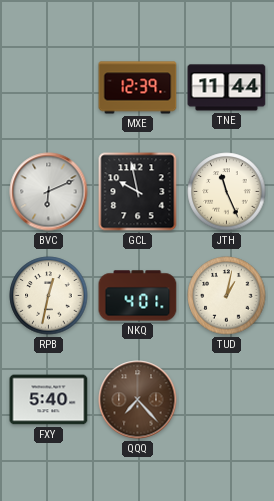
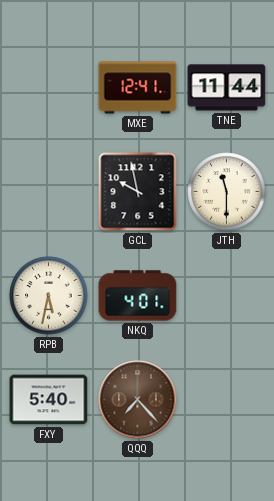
MXE: 12:39 -> 12:41 (138, 88)
BVC: 6:11 -> none (49, 192)
JTH: 11:26 -> 11:30 (227, 192)
RPB: 12:32 -> 5:32 (49, 296)
TUD: 1:02 -> none (227, 296)
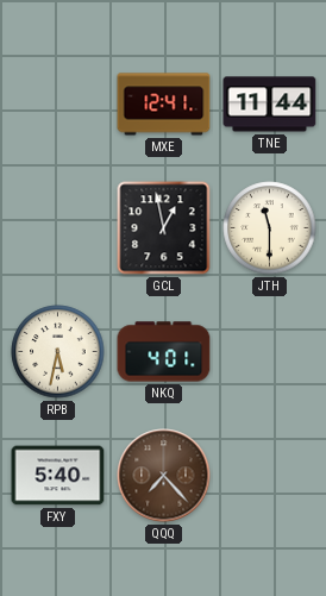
GCL: 9:58 -> 12:58 (164, 228)
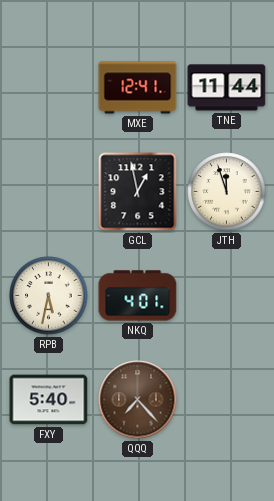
JTH: 11:30 -> 11:57 (227, 192)
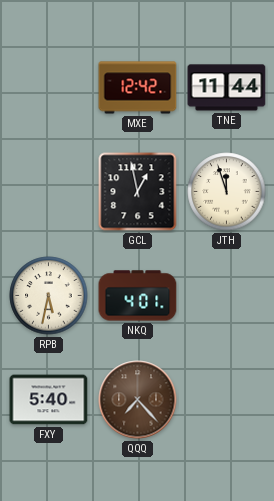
MXE: 12:41 -> 12:42 (138, 88)
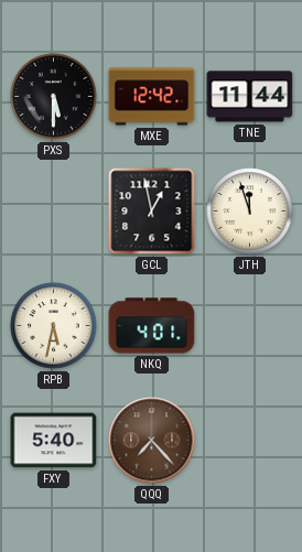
PXS: none -> 5:30 (54, 97)
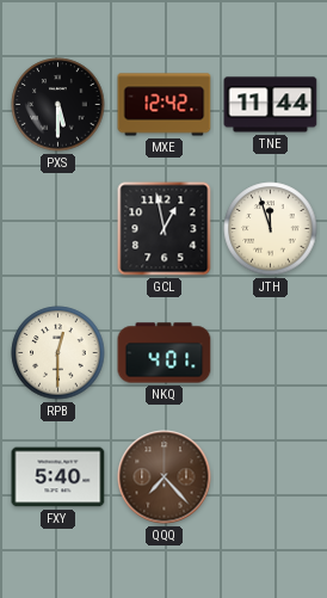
RPB: 5:32 -> 12:30 (58, 353)
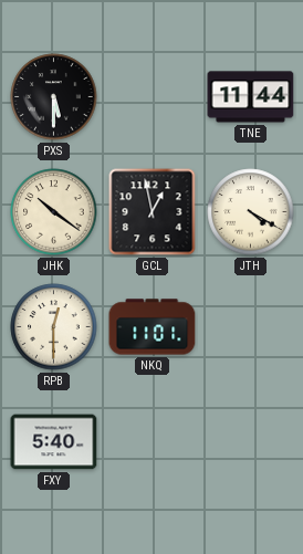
MXE: 12:42 -> none (165, 105)
JHK: none -> 10:21 (54, 212)
JTH: 11:57 -> 4:20 (251, 212)
NKQ: 4:01 -> 11:01 (153, 327)
QQQ: 7:23 -> none (165, 477)
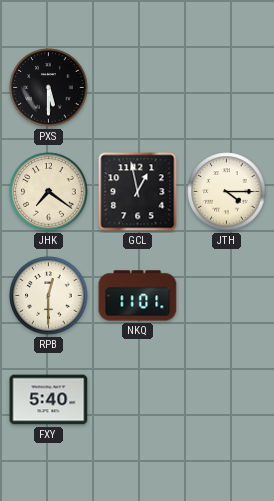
TNE: 11:44 -> none (251, 97)
JHK: 10:21 -> 7:21 (49, 192)
JTH: 4:20 -> 4:15 (227, 192)
